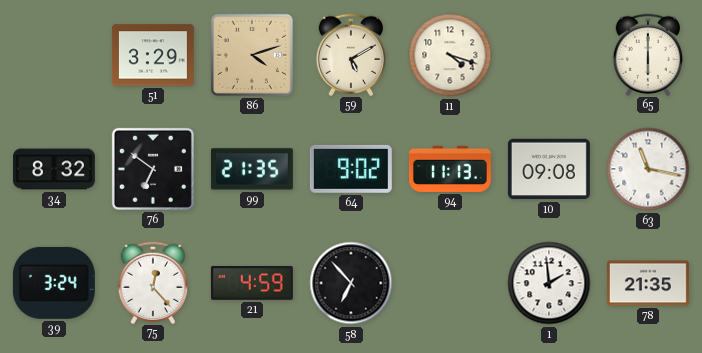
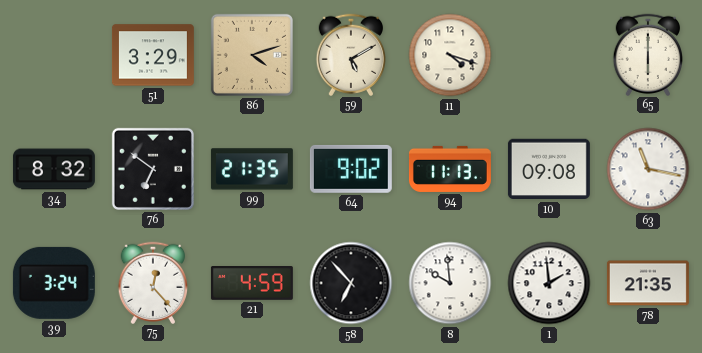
8: none -> 9:59 (450, 283)
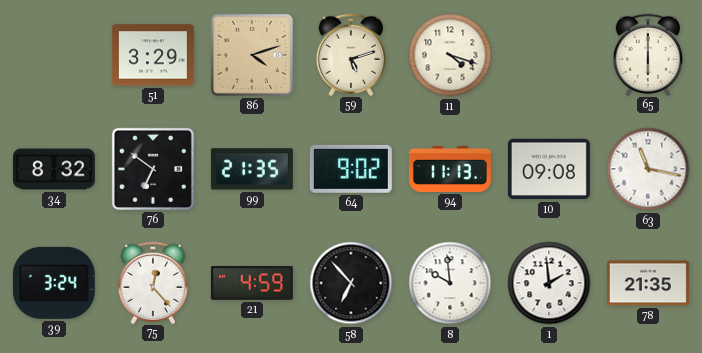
59: 5:10 -> 5:12 (350, 54)
